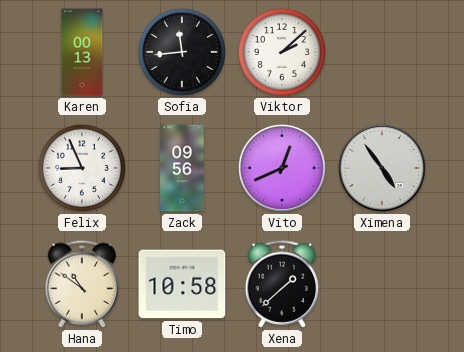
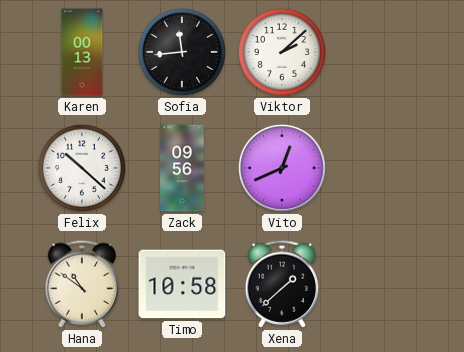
Felix: 8:56 -> 10:22 (82, 168)
Ximena: 4:54 -> none (382, 168)
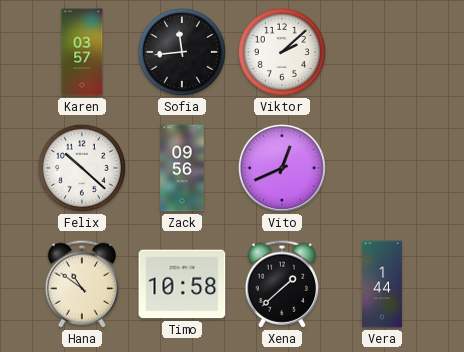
Karen: 00:13 -> 03:57 (82, 52)
Vera: none -> 1:44 (382, 284)
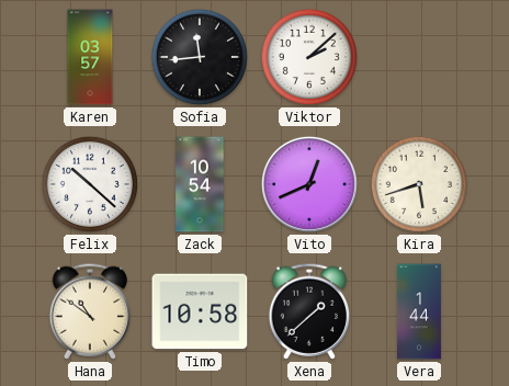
Zack: 09:56 -> 10:54 (200, 184)
Kira: none -> 5:42 (419, 184)
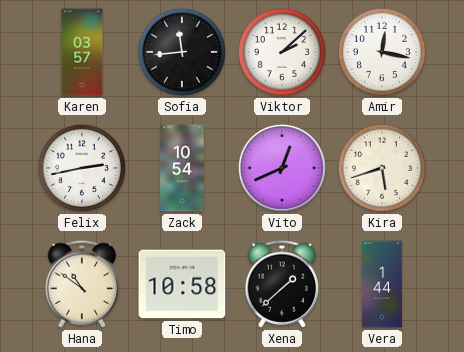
Amir: none -> 12:17 (382, 52)
Felix: 10:22 -> 2:43 (82, 168)
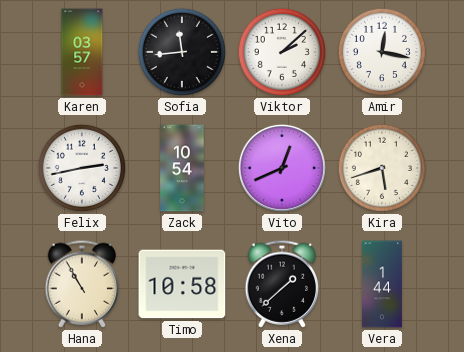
Hana: 10:51 -> 10:55 (82, 284)
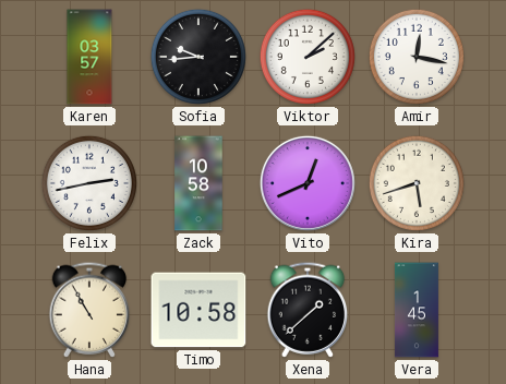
Sofia: 11:44 -> 9:44 (198, 57)
Zack: 10:54 -> 10:58 (198, 183)
Vera: 1:44 -> 1:45 (417, 310)
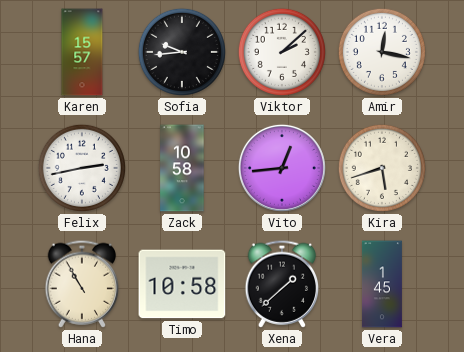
Karen: 03:57 -> 15:57 (82, 52)
Vito: 12:41 -> 12:44 (282, 168)
